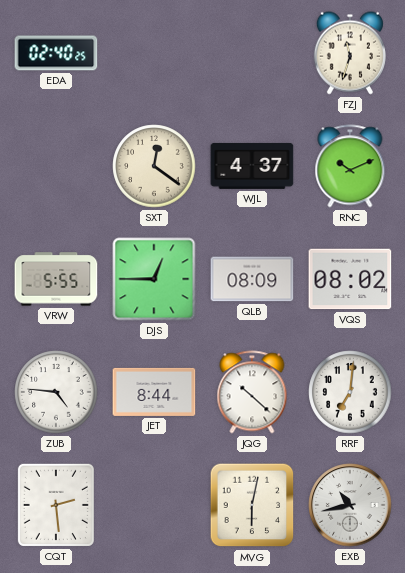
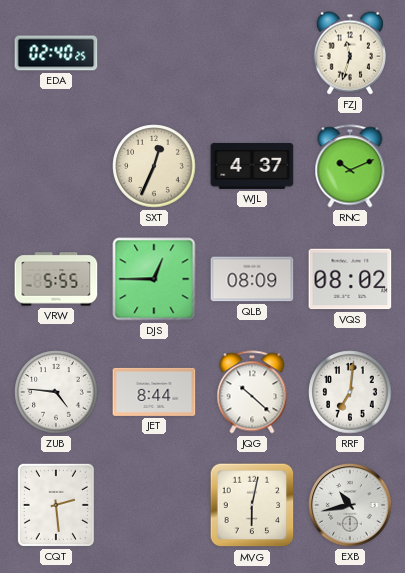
SXT: 12:21 -> 12:34 (154, 166)
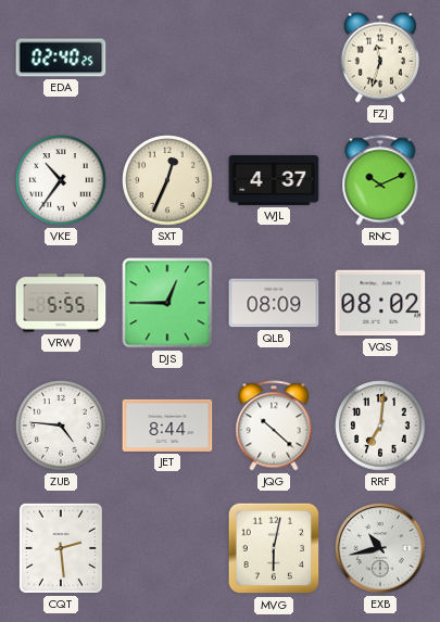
VKE: none -> 10:36 (61, 180)
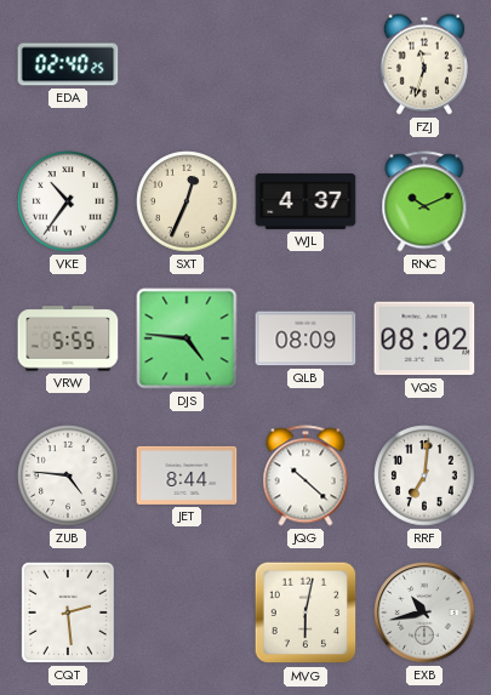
DJS: 12:45 -> 4:46 (187, 338)
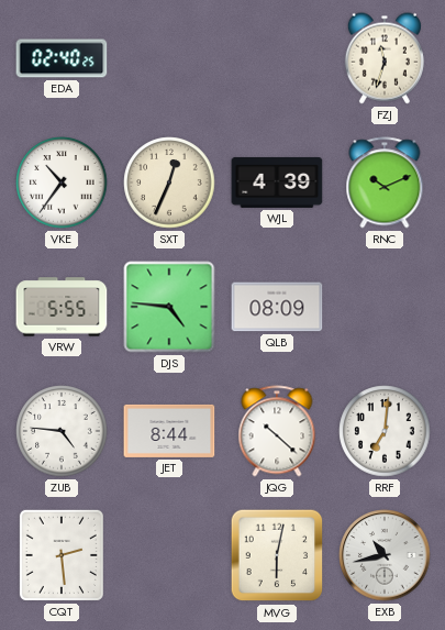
WJL: 4:37 -> 4:39 (277, 183)
VQS: 08:02 -> none (424, 338)
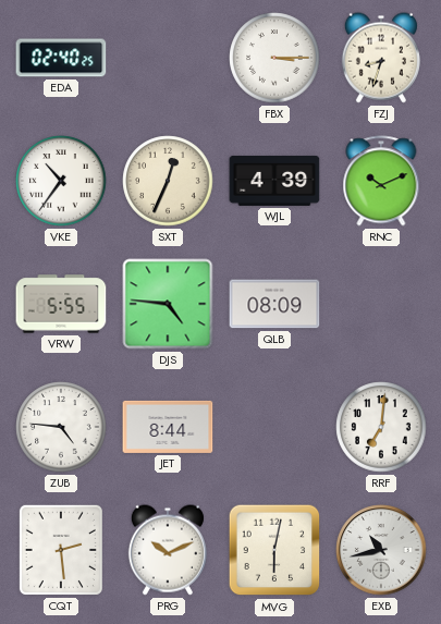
FBX: none -> 3:15 (274, 58)
FZJ: 11:33 -> 8:33 (381, 58)
JQG: 10:22 -> none (277, 431)
PRG: none -> 10:11 (168, 550)
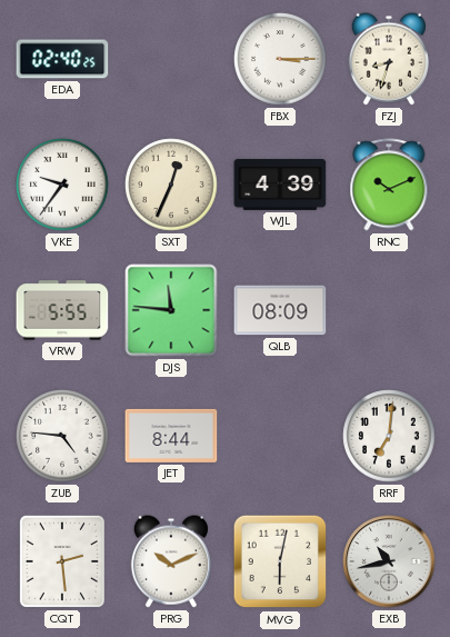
VKE: 10:36 -> 9:36 (62, 185)
DJS: 4:46 -> 11:46 (171, 310)
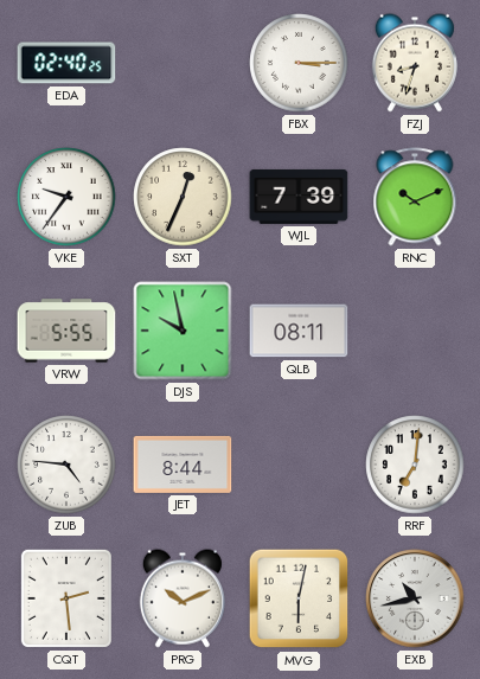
WJL: 4:39 -> 7:39 (299, 197)
DJS: 11:46 -> 9:58 (183, 331)
QLB: 08:09 -> 08:11 (299, 331)
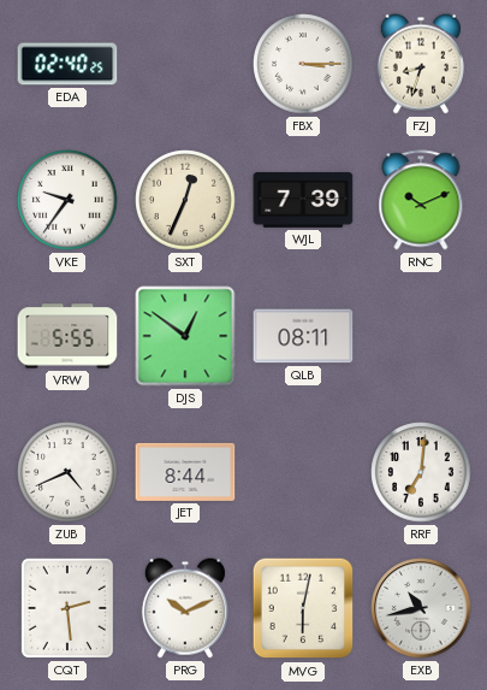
DJS: 9:58 -> 12:51 (185, 336)
ZUB: 4:46 -> 4:41 (67, 472)
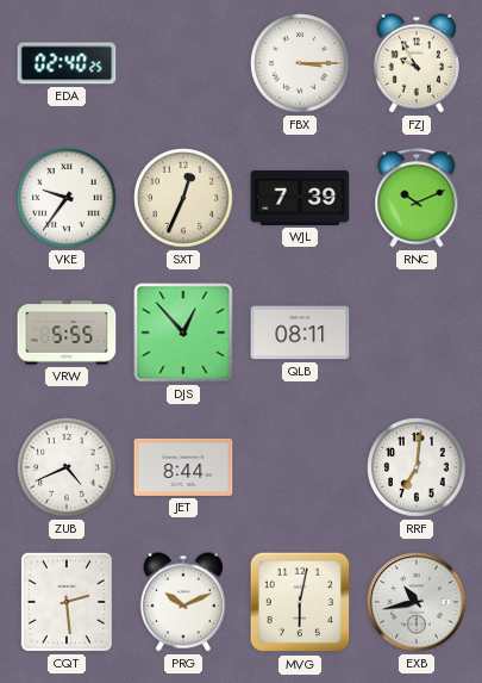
FZJ: 8:33 -> 9:55 (417, 63)
DJS: 12:51 -> 12:53 (183, 333)
